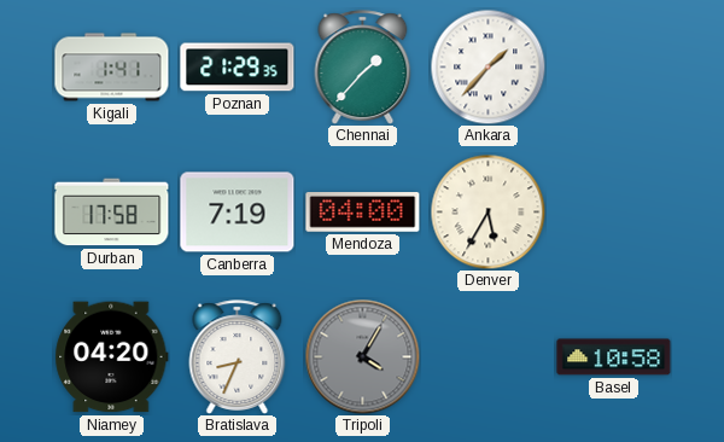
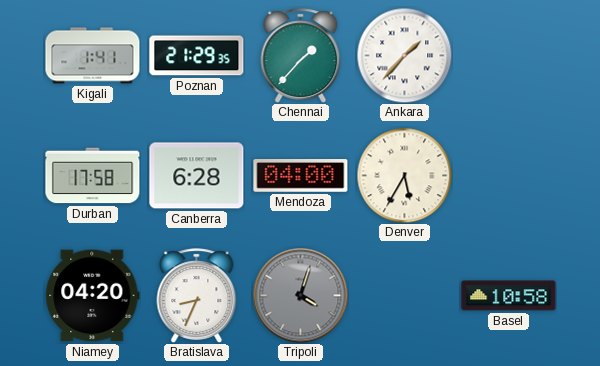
Canberra: 7:19 -> 6:28 (197, 176)
Tripoli: 4:05 -> 4:03 (300, 295)
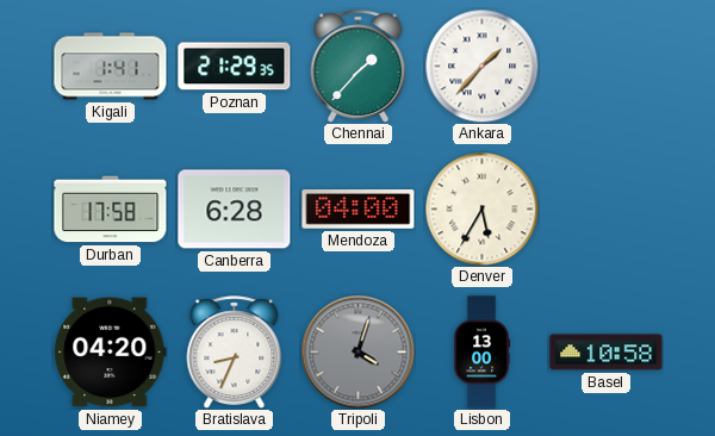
Lisbon: none -> 13:00 (481, 353)
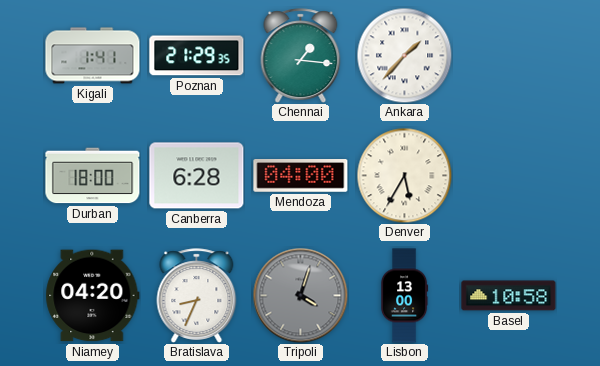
Chennai: 1:37 -> 1:16 (301, 56)
Durban: 17:58 -> 18:00 (93, 176)
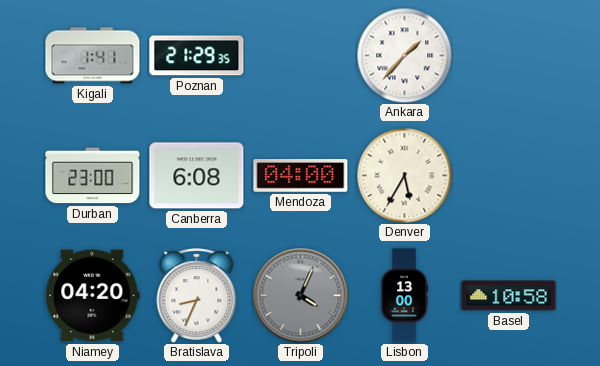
Chennai: 1:16 -> none (301, 56)
Durban: 18:00 -> 23:00 (93, 176)
Canberra: 6:28 -> 6:08 (197, 176)
Tripoli: 4:03 -> 4:04 (300, 295)
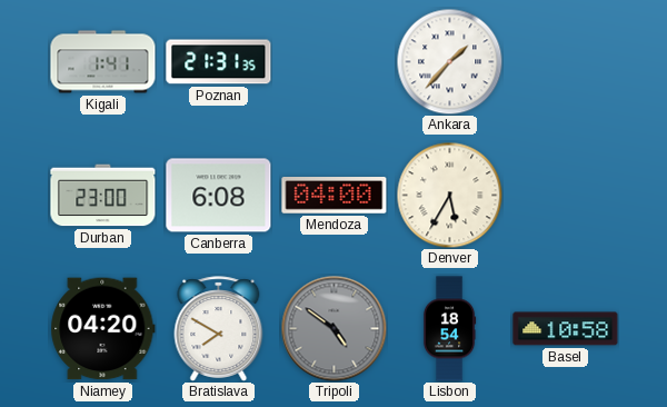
Poznan: 21:29 -> 21:31 (219, 62)
Bratislava: 8:34 -> 7:50 (219, 329)
Tripoli: 4:04 -> 4:51 (333, 328)
Lisbon: 13:00 -> 18:54 (449, 329)
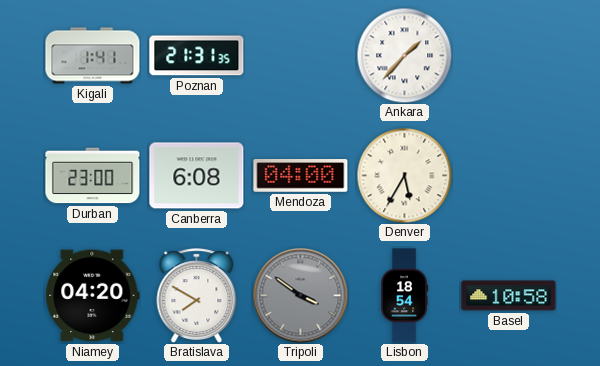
Tripoli: 4:51 -> 3:51 (300, 295)
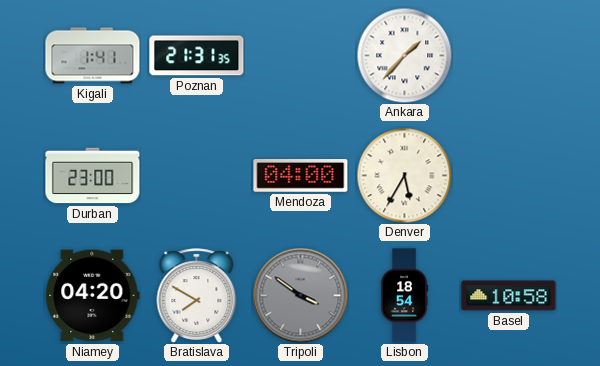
Canberra: 6:08 -> none (197, 176)
